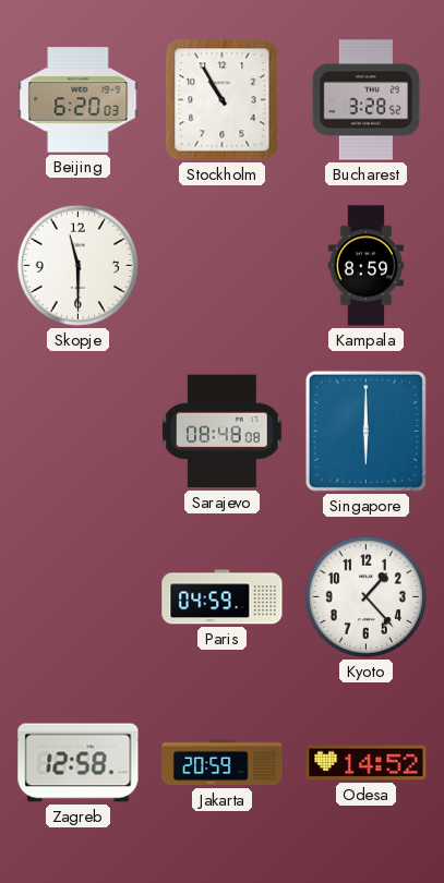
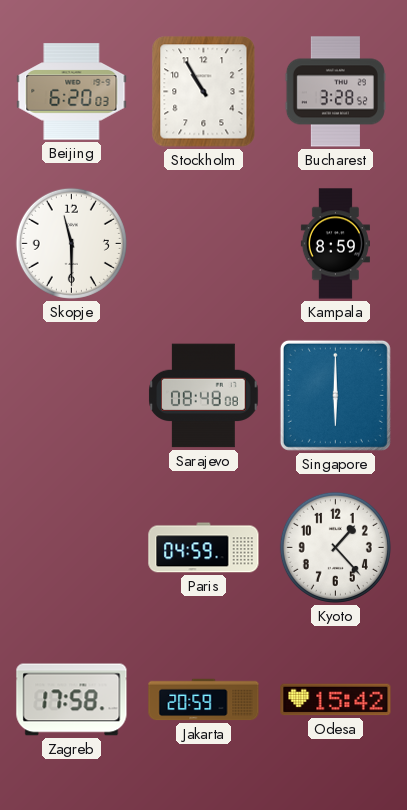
Zagreb: 12:58 -> 17:58 (72, 700)
Odesa: 14:52 -> 15:42 (336, 700)
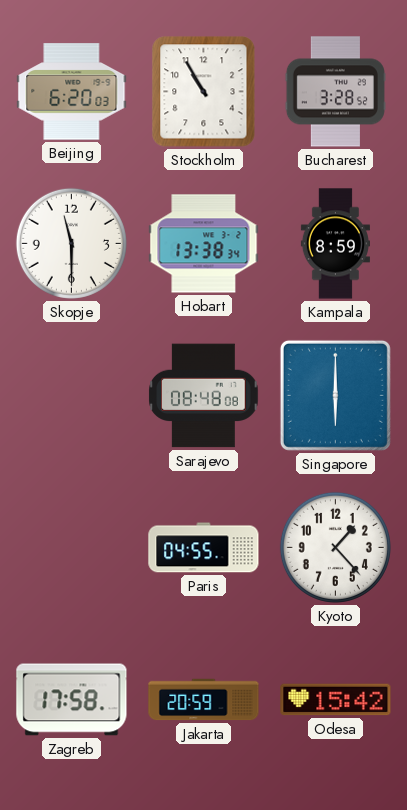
Hobart: none -> 13:38 (204, 244)
Paris: 04:59 -> 04:55 (204, 548)
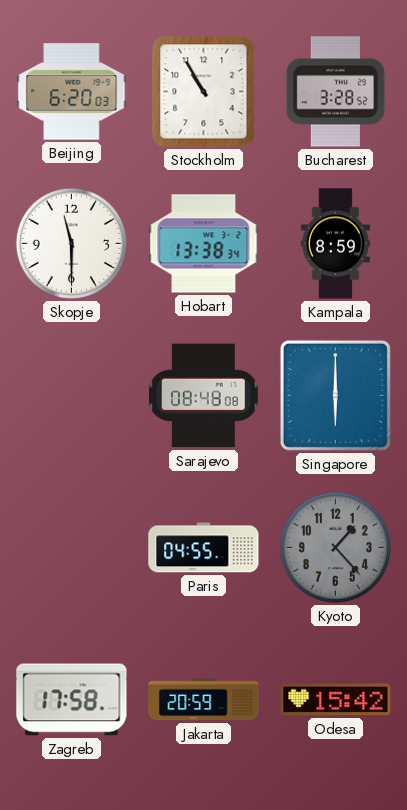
Kyoto dial: white -> grey (335, 547)
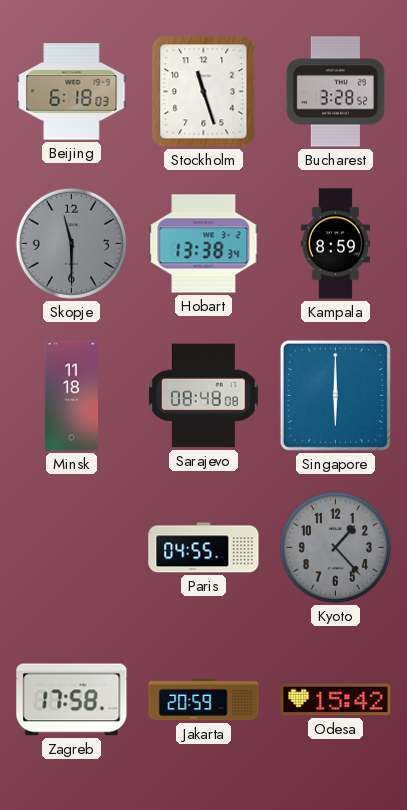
Beijing: 6:20 -> 6:18 (72, 92)
Stockholm: 10:55 -> 11:27 (204, 92)
Skopje dial: white -> grey (71, 243)
Minsk: none -> 11:18 (71, 396)
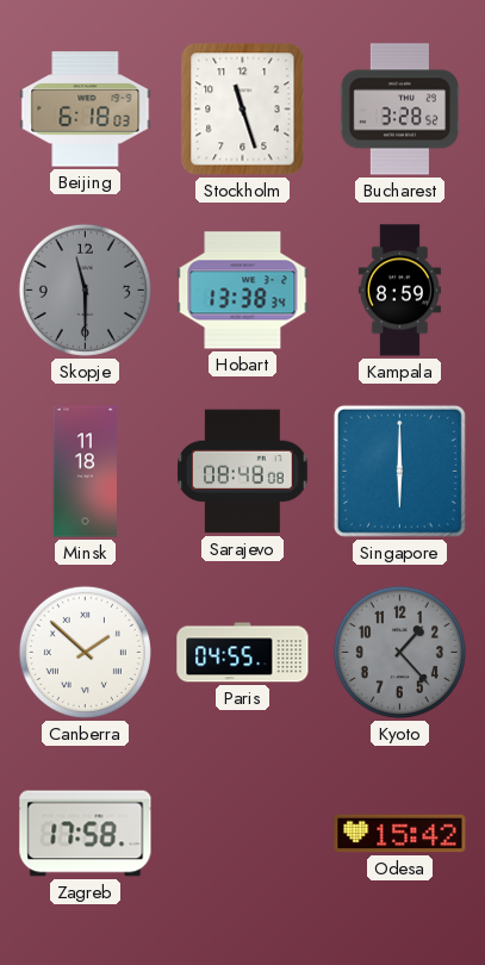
Canberra: none -> 1:52 (85, 652)
Jakarta: 20:59 -> none (204, 700)
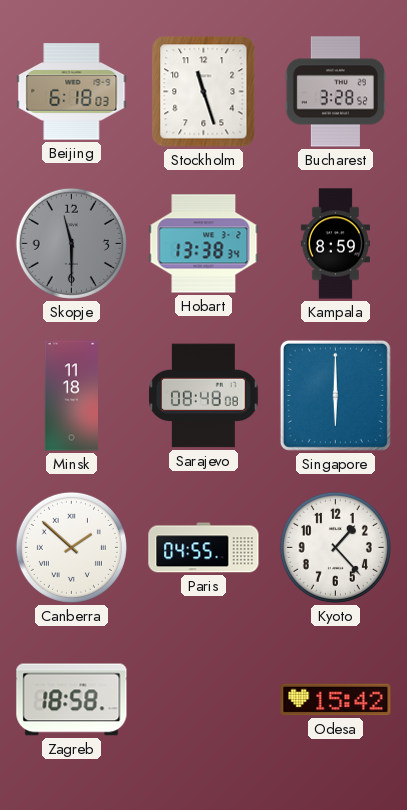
Kyoto dial: grey -> white (335, 547)
Zagreb: 17:58 -> 18:58 (72, 700)
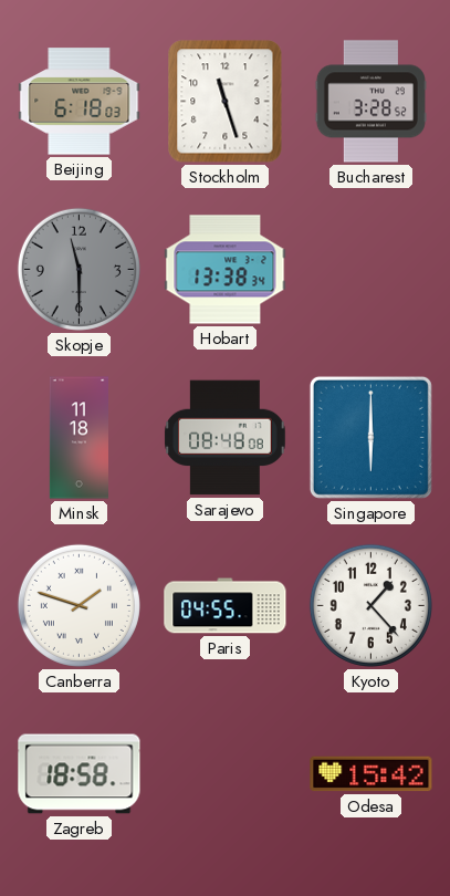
Kampala: 8:59 -> none (335, 244)
Canberra: 1:52 -> 1:48 (79, 605)
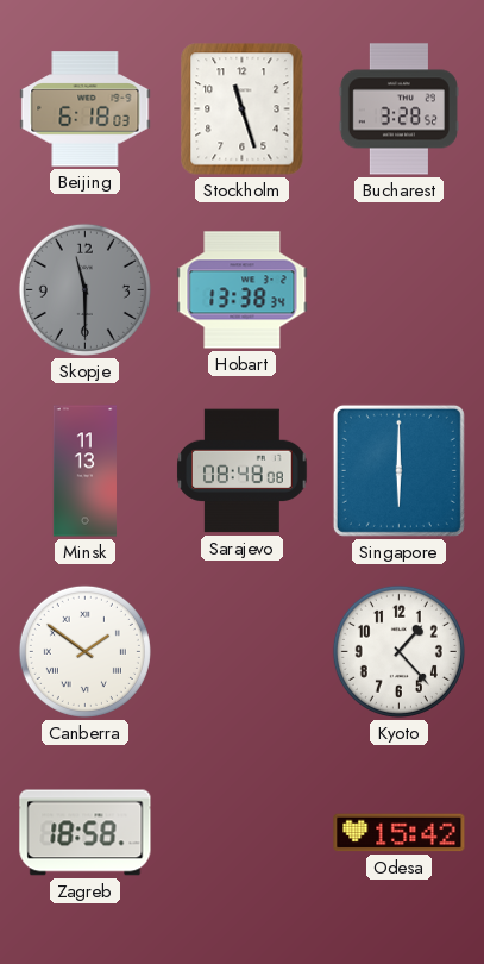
Minsk: 11:18 -> 11:13 (84, 471)
Canberra: 1:48 -> 1:51 (84, 651)
Paris: 04:55 -> none (226, 606)
